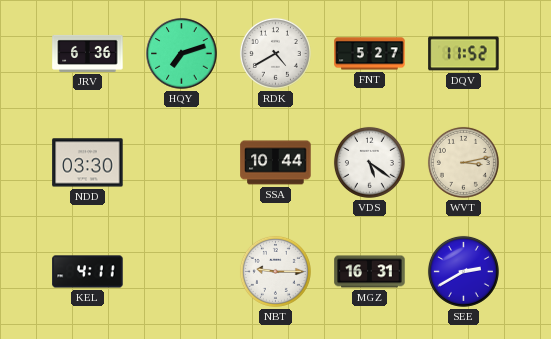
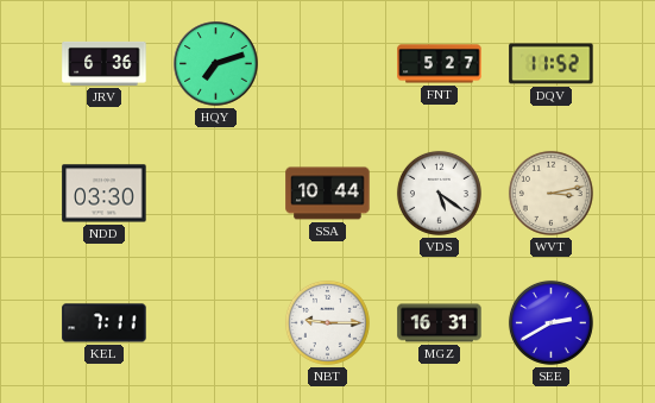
RDK: 4:40 -> none (275, 53)
KEL: 4:11 -> 7:11 (105, 323)
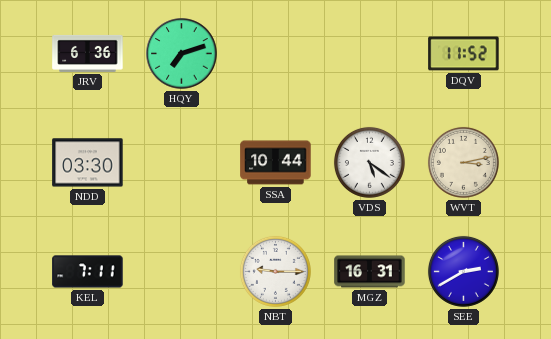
FNT: 5:27 -> none (440, 64)
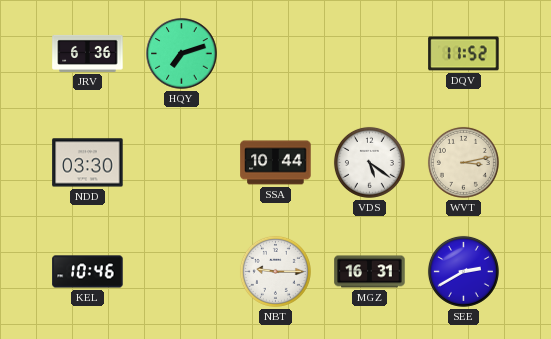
KEL: 7:11 -> 10:46 (88, 272)
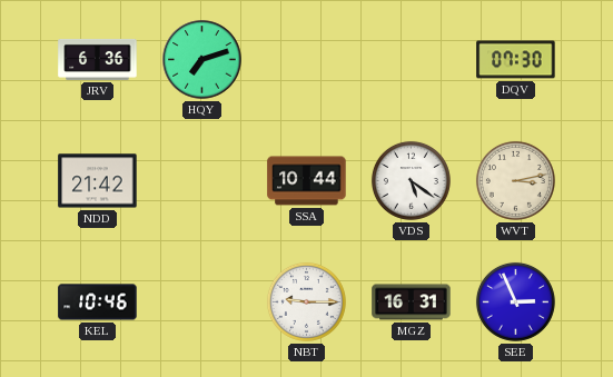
DQV: 11:52 -> 07:30 (516, 60)
NDD: 03:30 -> 21:42 (98, 181)
SEE: 2:40 -> 2:56 (515, 301)
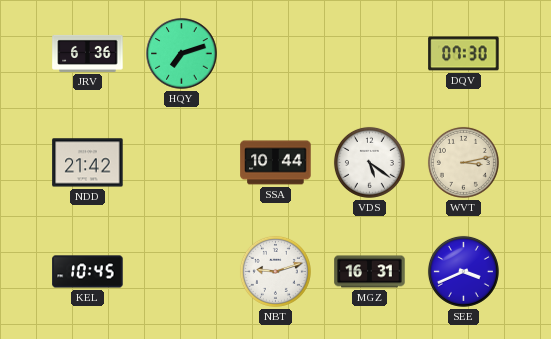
KEL: 10:46 -> 10:45 (88, 272)
NBT: 9:15 -> 9:12 (275, 271)
SEE: 2:56 -> 3:41 (463, 271)
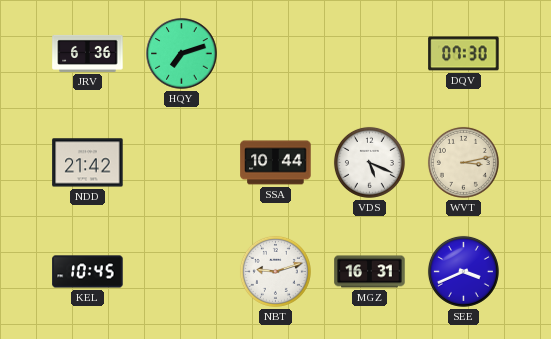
VDS: 5:21 -> 5:19 (369, 162)
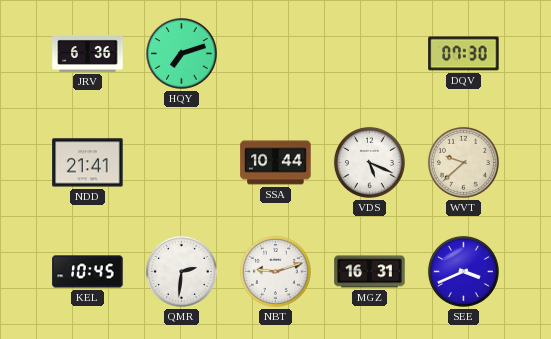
NDD: 21:42 -> 21:41 (88, 163)
WVT: 3:13 -> 9:38 (463, 162)
QMR: none -> 2:31 (181, 271)
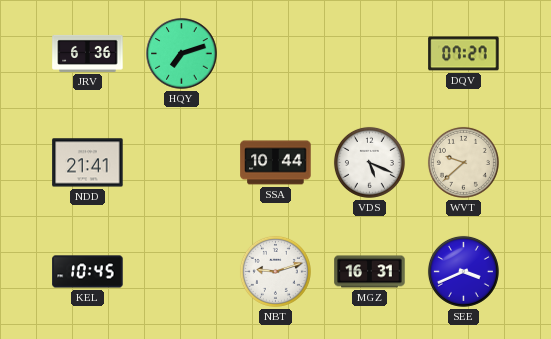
DQV: 07:30 -> 07:27 (464, 54)
QMR: 2:31 -> none (181, 271)
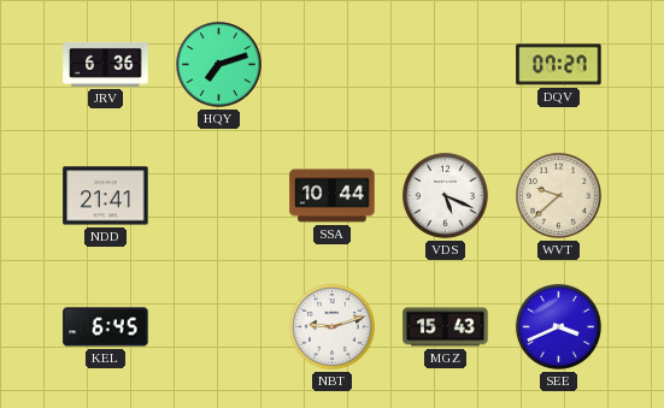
KEL: 10:45 -> 6:45 (106, 327)
MGZ: 16:31 -> 15:43 (446, 327)
